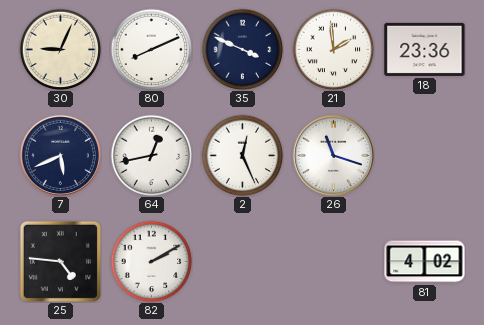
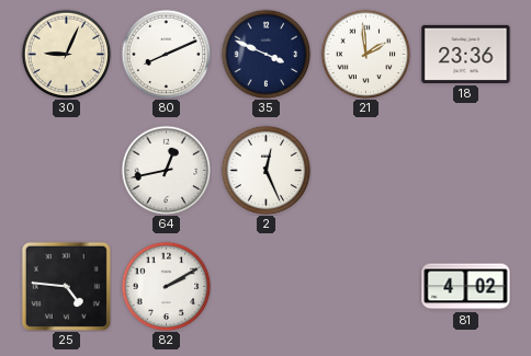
7: 5:41 -> none (60, 155)
26: 11:18 -> none (333, 155)
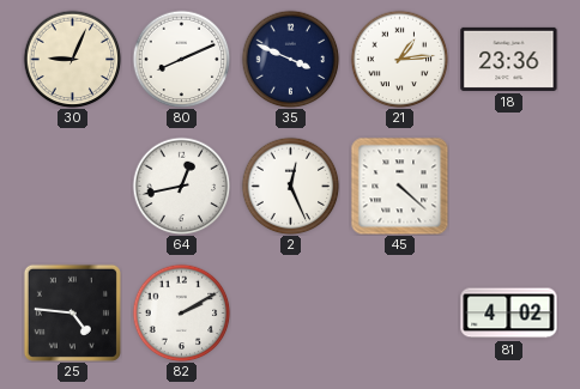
21: 1:59 -> 1:14 (399, 59)
45: none -> 4:22 (399, 186)
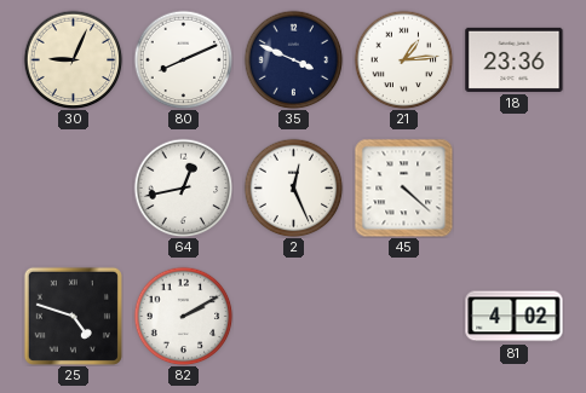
25: 4:46 -> 4:48 (73, 316)
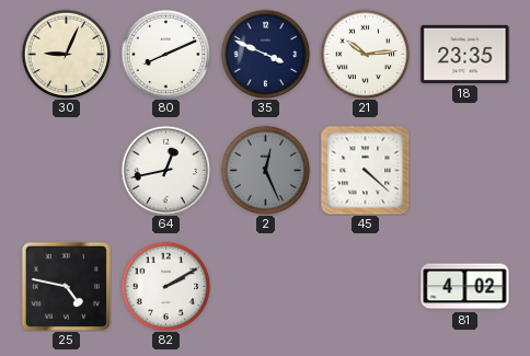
21: 1:14 -> 10:14 (365, 54)
18: 23:36 -> 23:35 (465, 54)
2 dial: white -> grey (265, 170)
25: 4:48 -> 4:47 (66, 286)
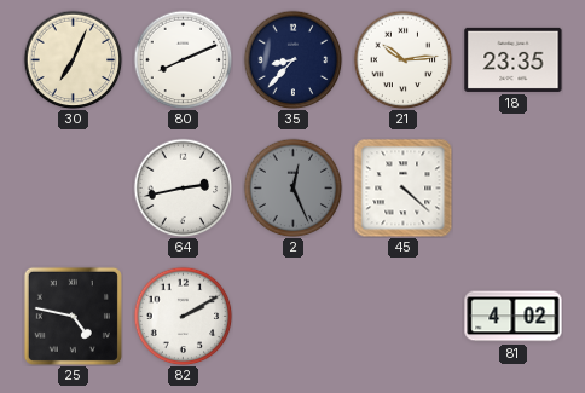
30: 9:04 -> 7:04 (73, 59)
35: 3:49 -> 8:37 (292, 59)
64: 12:43 -> 2:43 (183, 187)
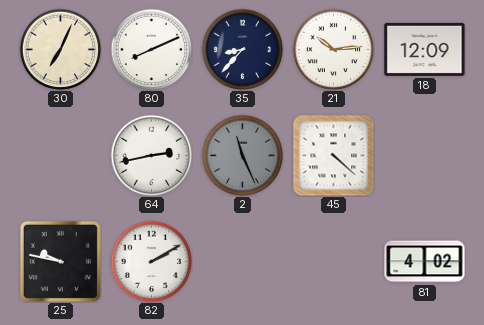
18: 23:35 -> 12:09 (425, 49)
2: 12:26 -> 11:26 (242, 155)
25: 4:47 -> 9:47 (60, 261)
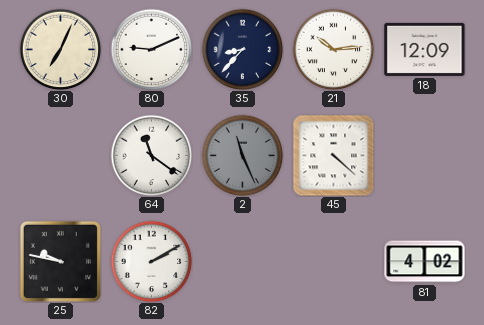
80: 8:11 -> 9:11 (151, 49)
64: 2:43 -> 11:21 (151, 155)
